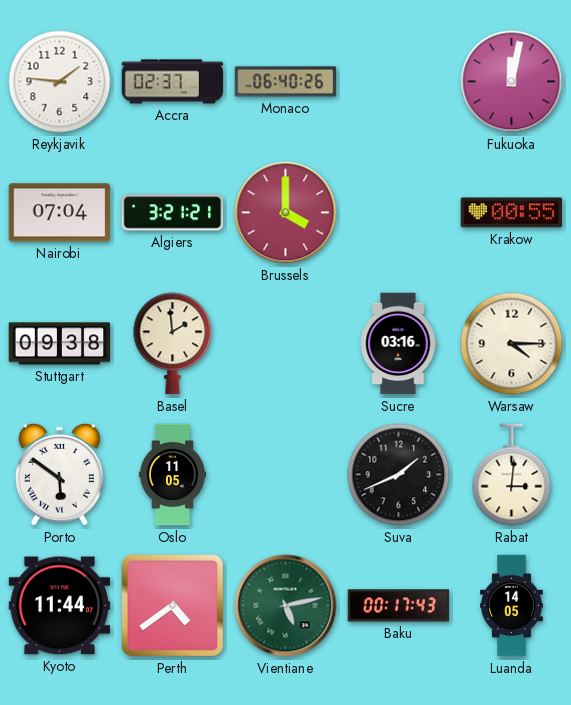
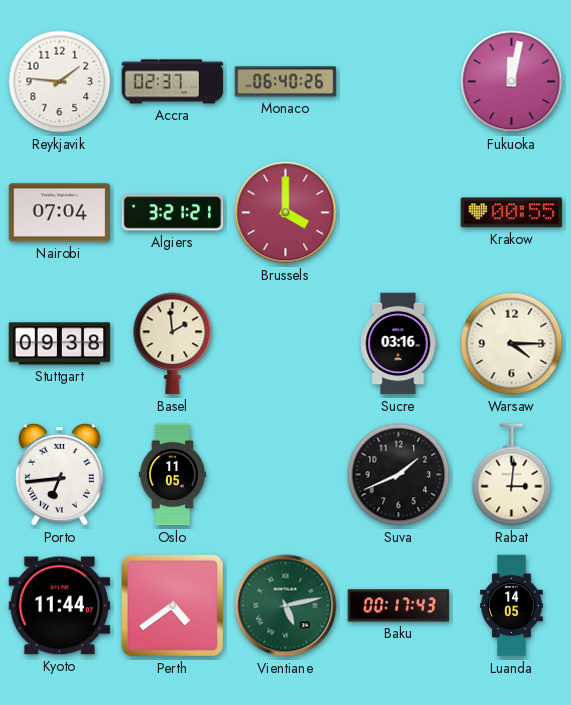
Porto: 5:51 -> 6:44 (59, 474)
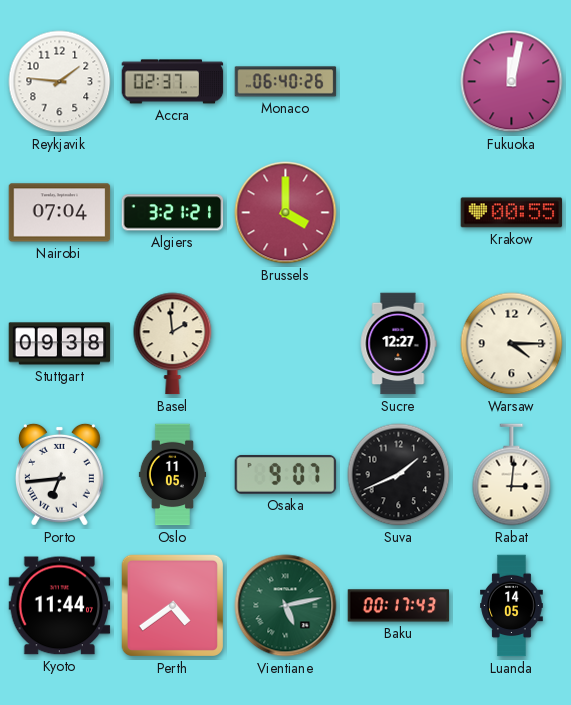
Sucre: 03:16 -> 12:27 (398, 344)
Osaka: none -> 9:07 (286, 475)
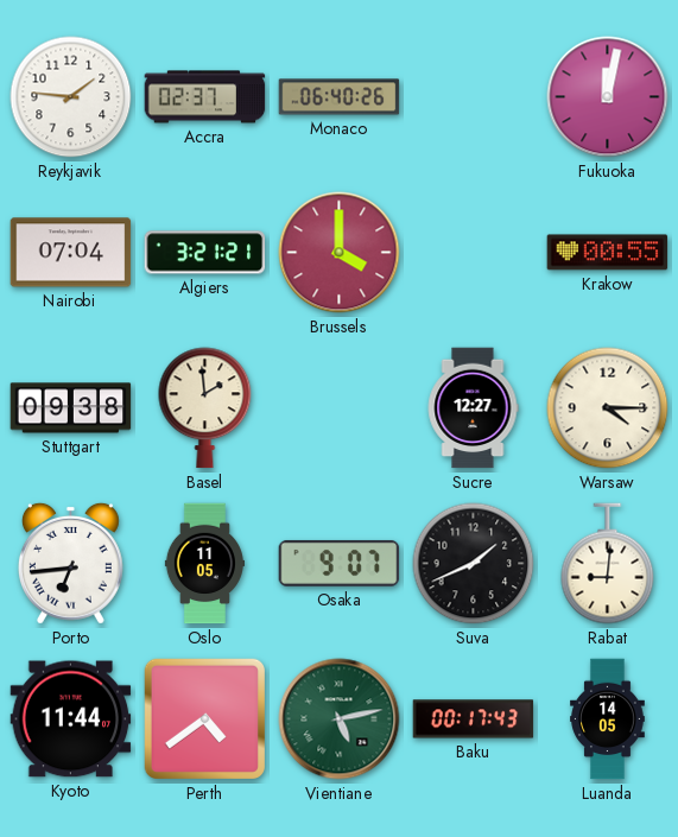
Rabat: 3:01 -> 9:01 (608, 564)
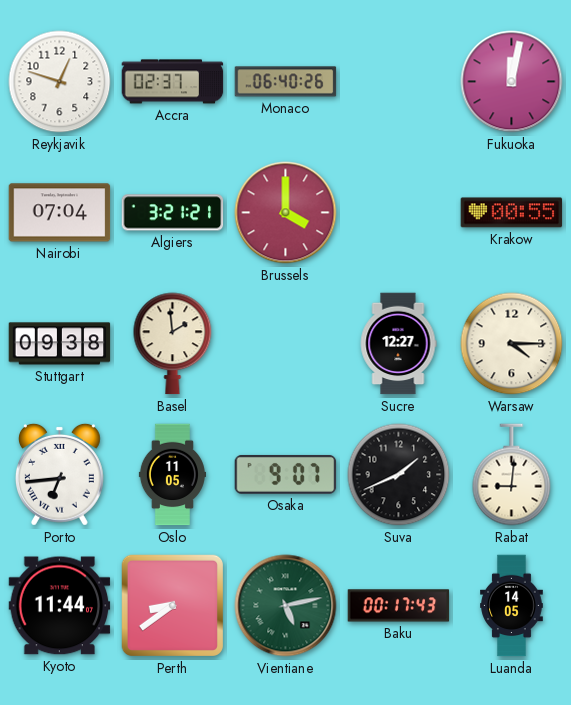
Reykjavik: 1:46 -> 12:48 (60, 82)
Perth: 4:39 -> 8:39 (172, 605)
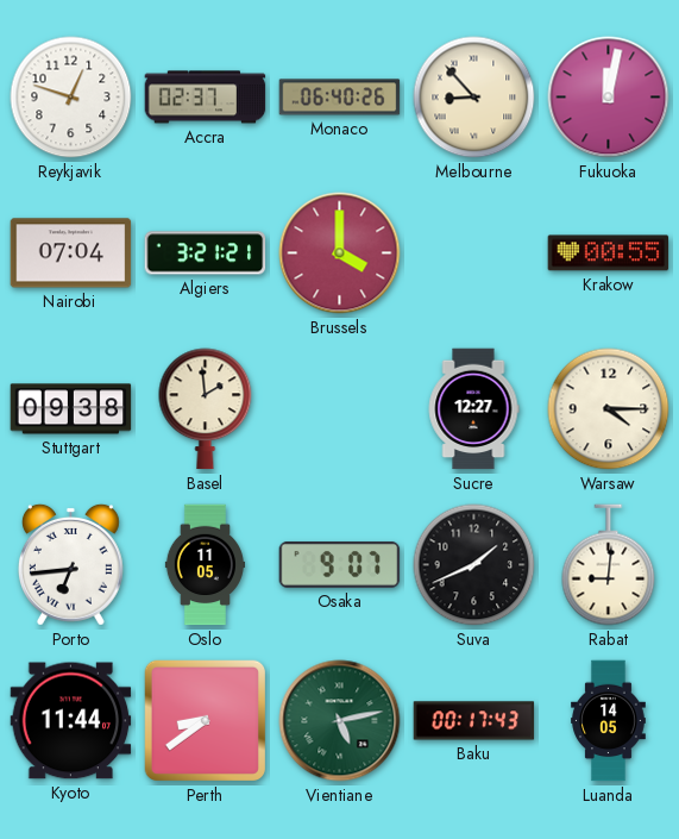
Melbourne: none -> 8:53 (474, 98)
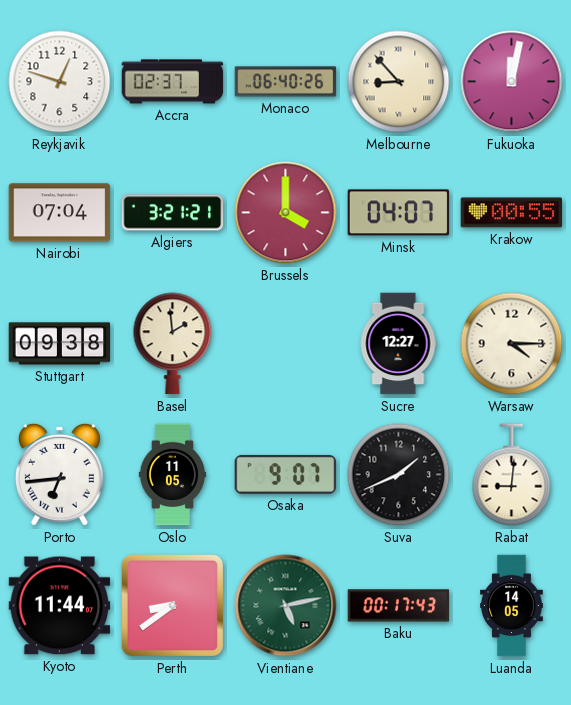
Minsk: none -> 04:07 (399, 213)
